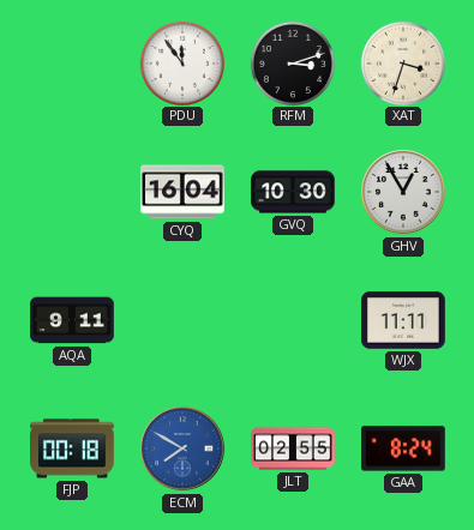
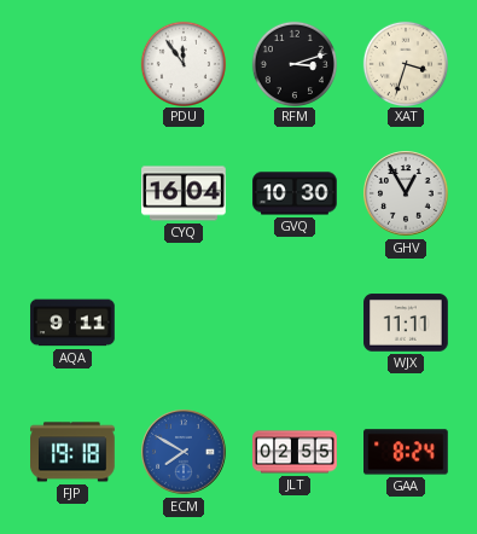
FJP: 00:18 -> 19:18 (74, 452)
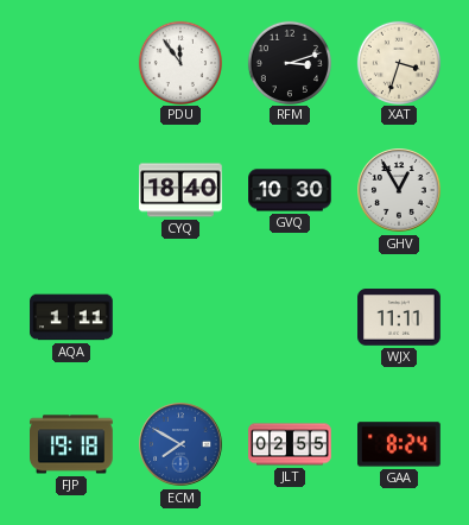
CYQ: 16:04 -> 18:40 (180, 190)
AQA: 9:11 -> 1:11 (71, 317)
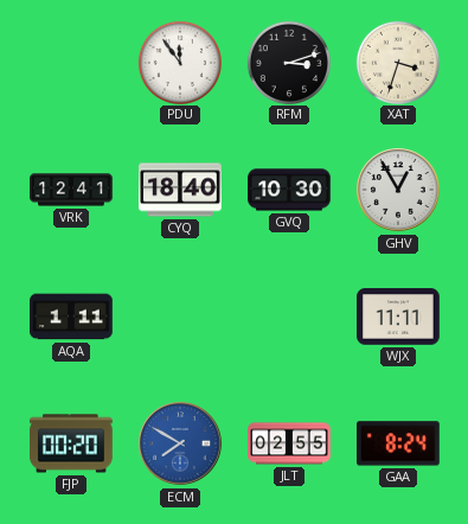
VRK: none -> 12:41 (71, 190)
FJP: 19:18 -> 00:20 (72, 443)
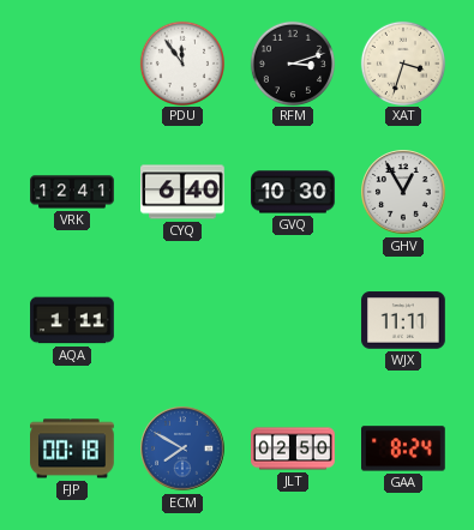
CYQ: 18:40 -> 6:40 (182, 192)
FJP: 00:20 -> 00:18 (73, 448)
JLT: 02:55 -> 02:50 (293, 448)
